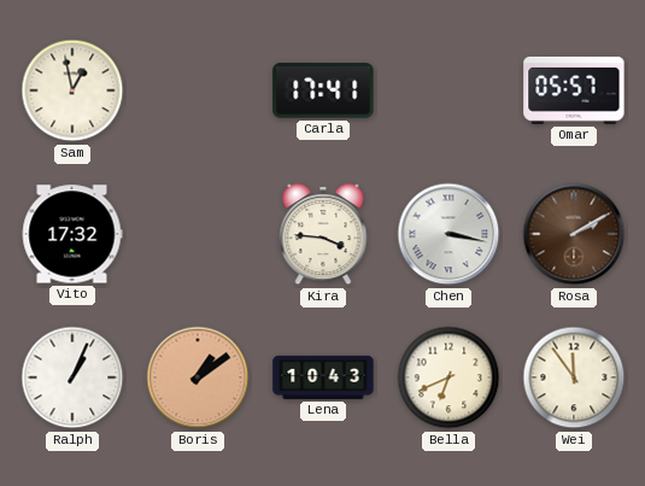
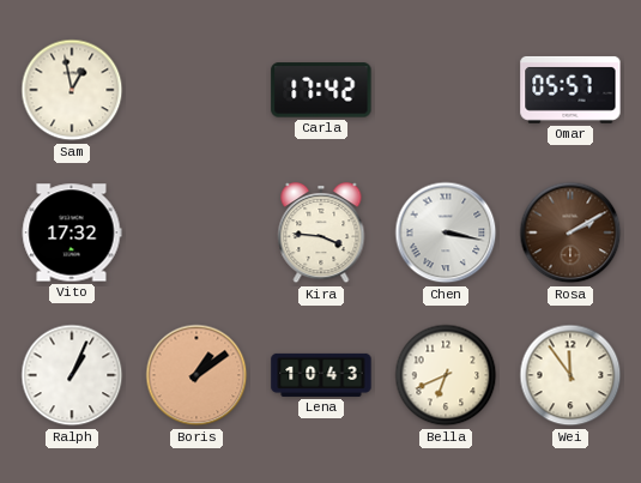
Carla: 17:41 -> 17:42 (321, 90)
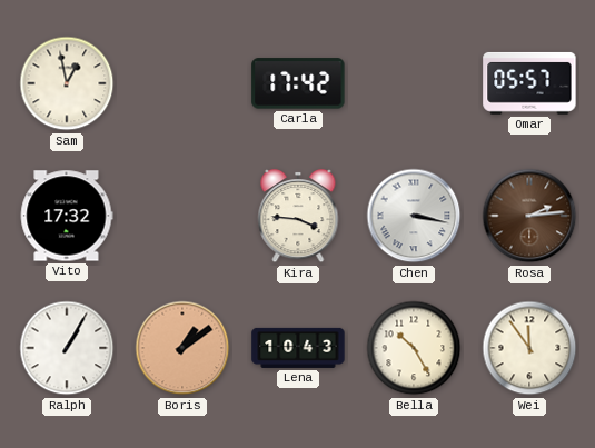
Rosa: 2:10 -> 2:14 (529, 216)
Ralph: 1:04 -> 1:05 (67, 348)
Bella: 6:41 -> 10:25 (414, 348)
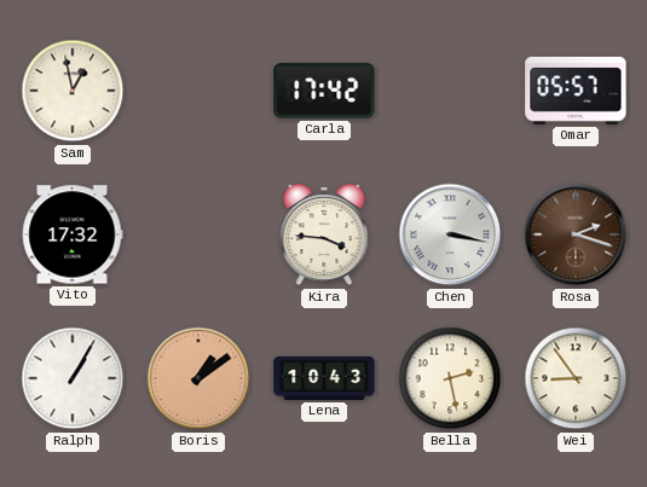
Rosa: 2:14 -> 2:18 (576, 234)
Bella: 10:25 -> 2:28 (450, 378)
Wei: 11:54 -> 8:54 (576, 378)
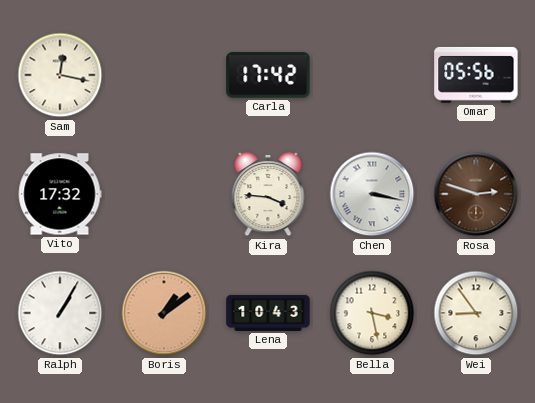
Sam: 12:58 -> 12:17 (60, 75)
Omar: 05:57 -> 05:56 (476, 75)
Rosa: 2:18 -> 2:48 (476, 194)
Bella: 2:28 -> 3:28 (372, 313)
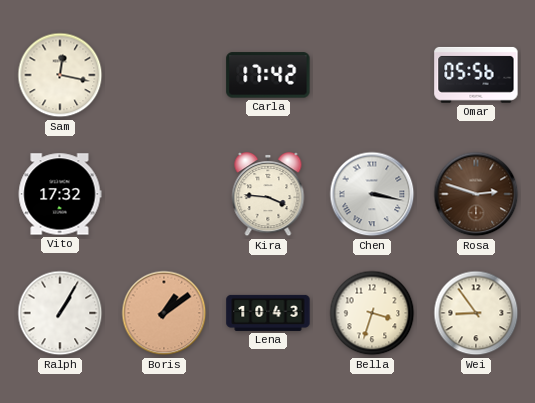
Bella: 3:28 -> 3:33 (372, 313)
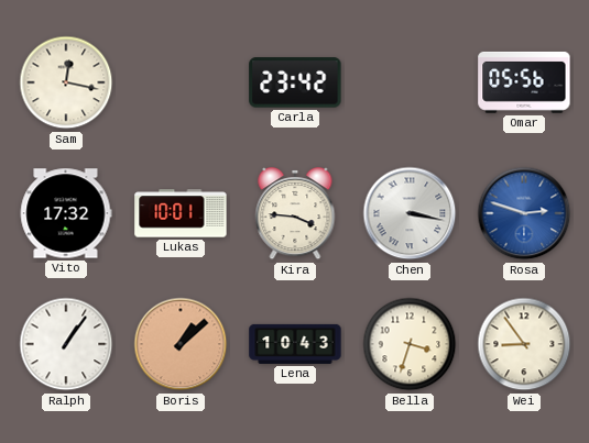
Carla: 17:42 -> 23:42 (295, 82)
Lukas: none -> 10:01 (181, 213)
Rosa dial: brown -> blue (524, 213)
Ralph: 1:05 -> 1:06 (66, 344)
Boris: 1:09 -> 1:08 (181, 344)
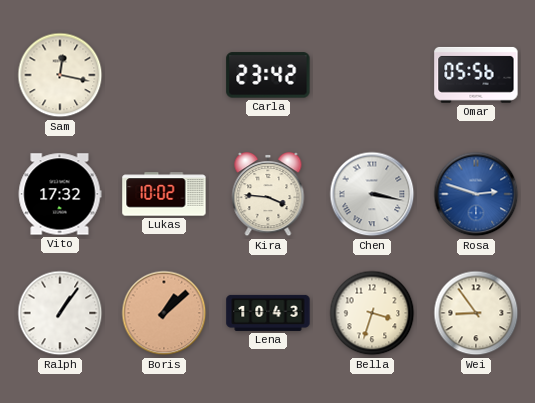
Lukas: 10:01 -> 10:02 (164, 194)
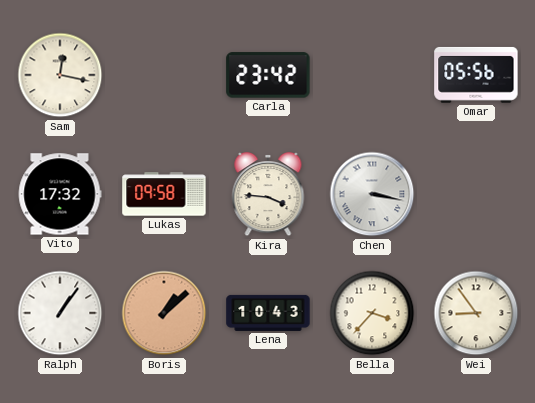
Lukas: 10:02 -> 09:58 (164, 194)
Rosa: 2:48 -> none (476, 194)
Bella: 3:33 -> 3:37 (372, 313)
